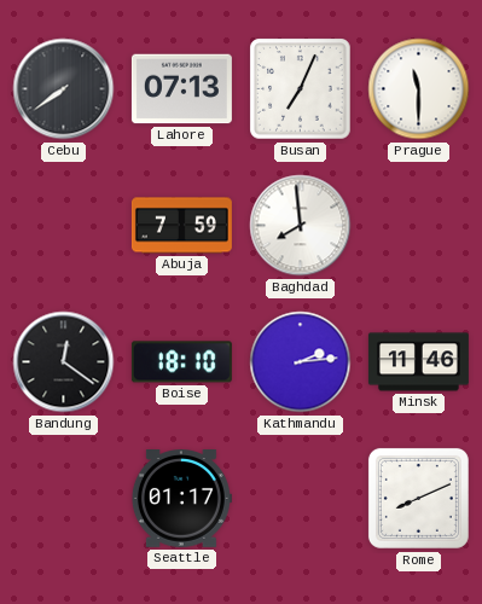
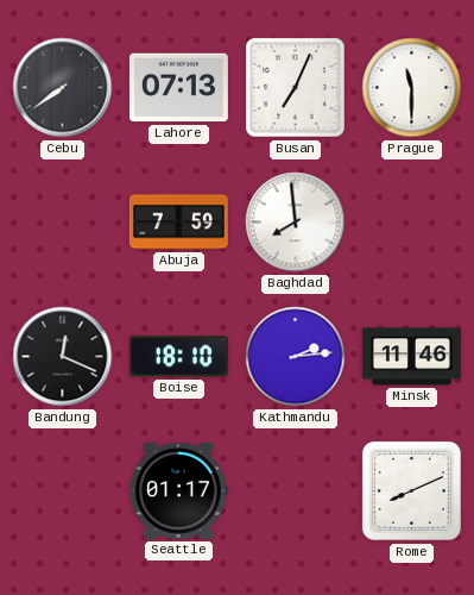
Bandung: 12:21 -> 12:19 (63, 357)
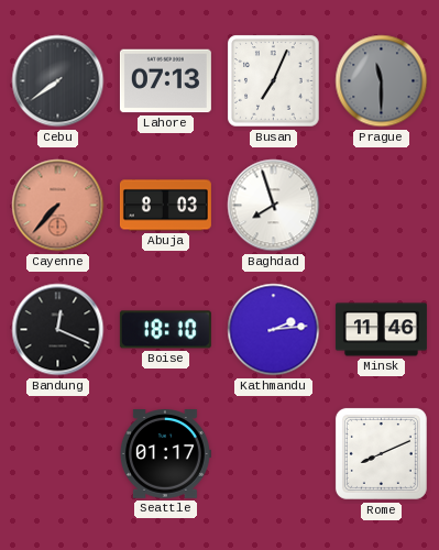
Prague dial: white -> grey (382, 81)
Cayenne: none -> 7:37 (58, 206)
Abuja: 7:59 -> 8:03 (165, 206)
Baghdad: 7:59 -> 7:57 (274, 206)
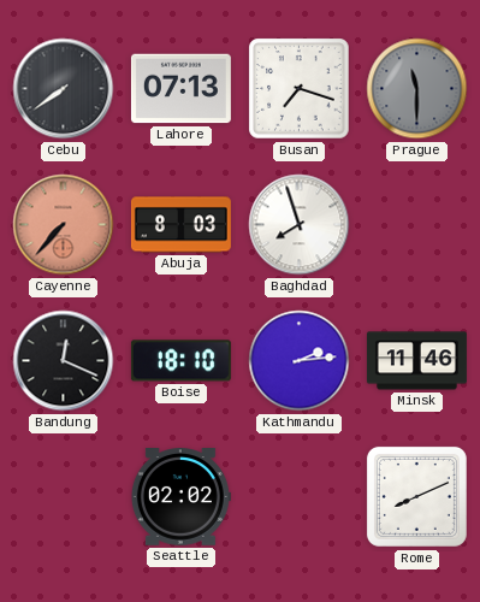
Busan: 7:04 -> 7:18 (300, 89)
Seattle: 01:17 -> 02:02 (180, 497)
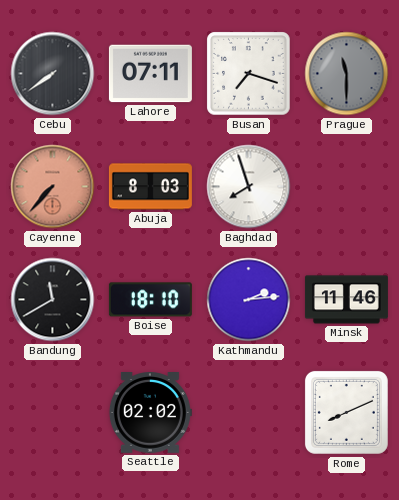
Lahore: 07:13 -> 07:11 (150, 74)
Bandung: 12:19 -> 11:40 (53, 300)
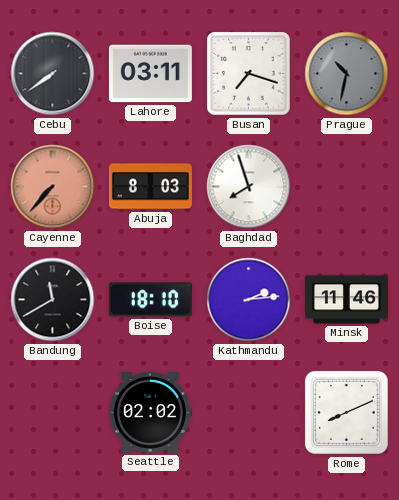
Lahore: 07:11 -> 03:11 (150, 74)
Prague: 11:30 -> 10:32 (347, 74)
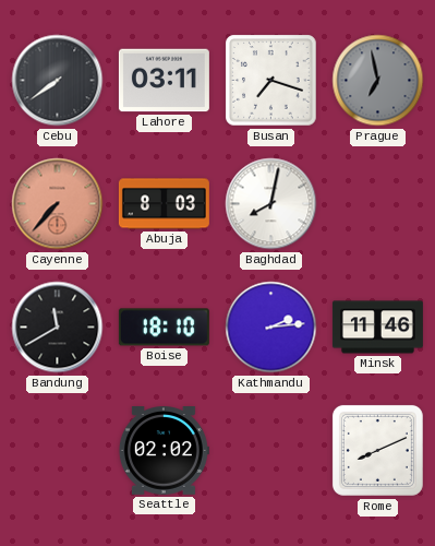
Prague: 10:32 -> 6:58 (378, 81)
Baghdad: 7:57 -> 8:02 (271, 204)
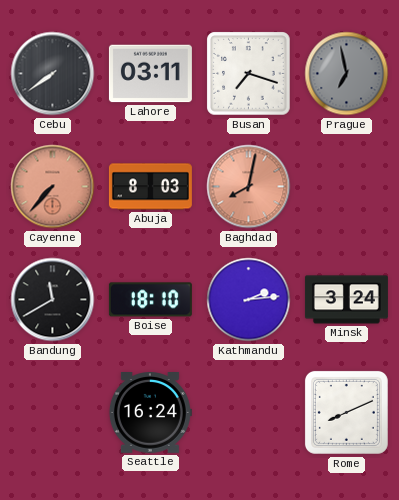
Baghdad dial: white -> salmon (249, 187)
Minsk: 11:46 -> 3:24 (346, 300)
Seattle: 02:02 -> 16:24 (150, 413)
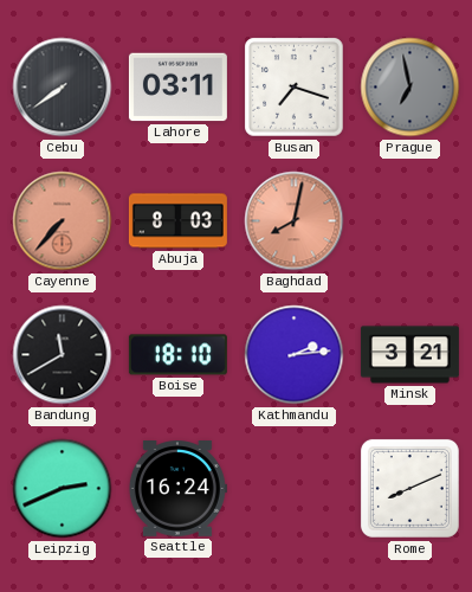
Minsk: 3:24 -> 3:21 (409, 355)
Leipzig: none -> 2:41 (63, 489)
